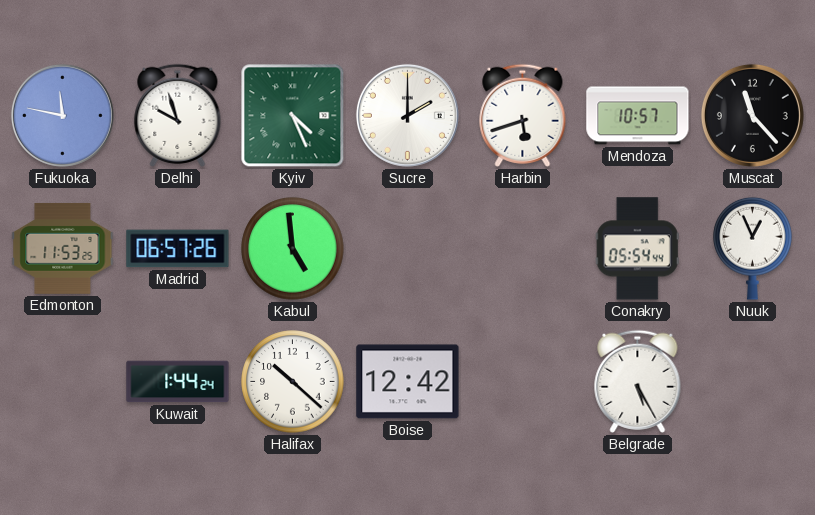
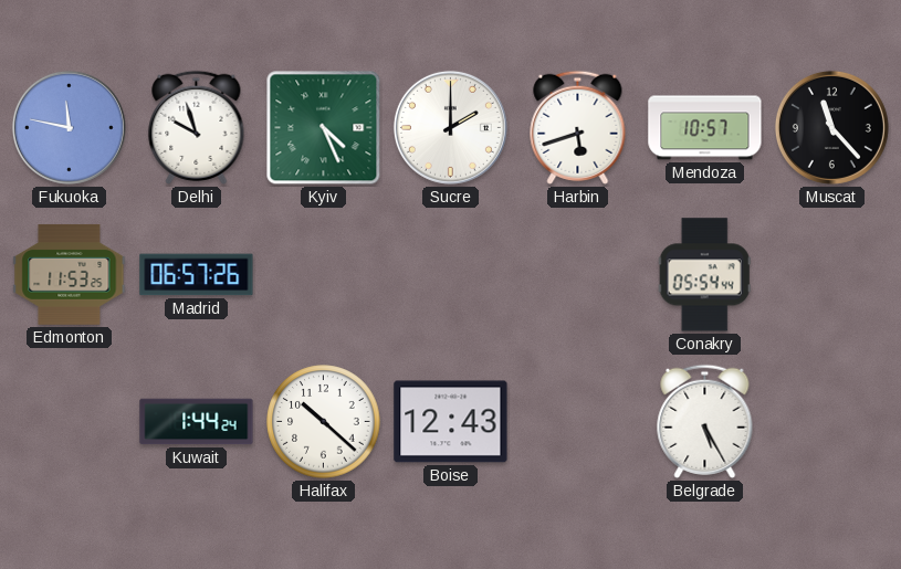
Kabul: 4:59 -> none (293, 249)
Nuuk: 12:56 -> none (753, 248)
Boise: 12:42 -> 12:43 (451, 422)
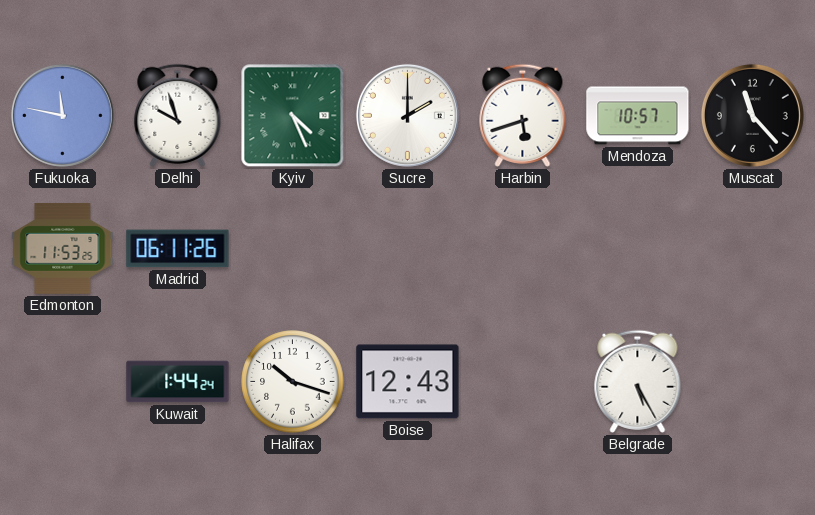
Madrid: 06:57 -> 06:11 (178, 249)
Conakry: 05:54 -> none (704, 275)
Halifax: 10:22 -> 10:18 (293, 382)
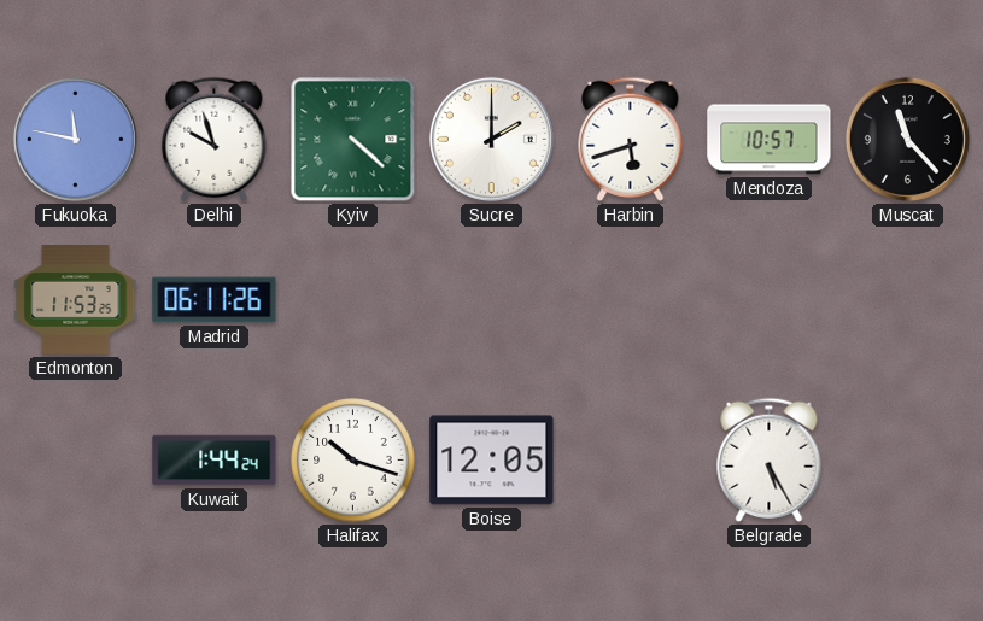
Kyiv: 4:26 -> 4:22 (353, 140)
Boise: 12:43 -> 12:05 (492, 461)
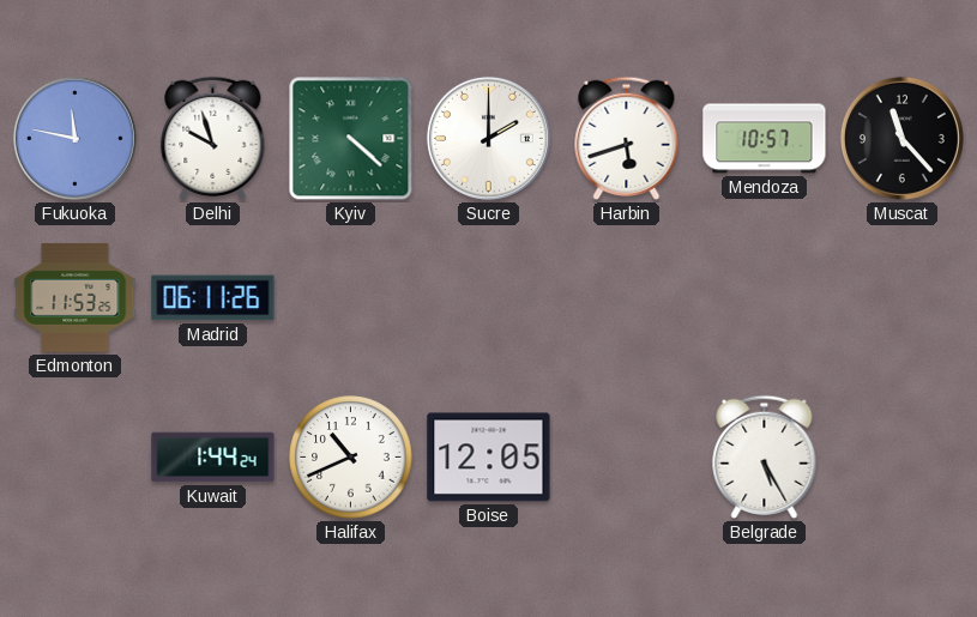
Halifax: 10:18 -> 10:41 (351, 458)
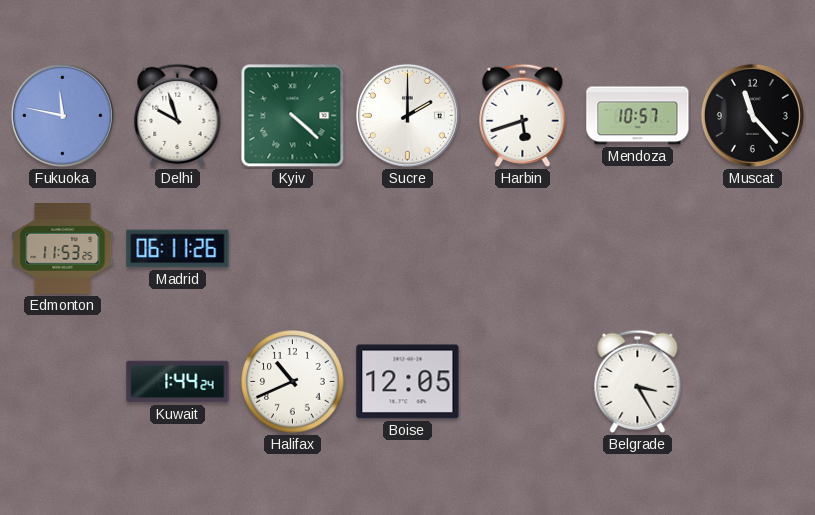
Belgrade: 5:25 -> 3:25 (638, 381)
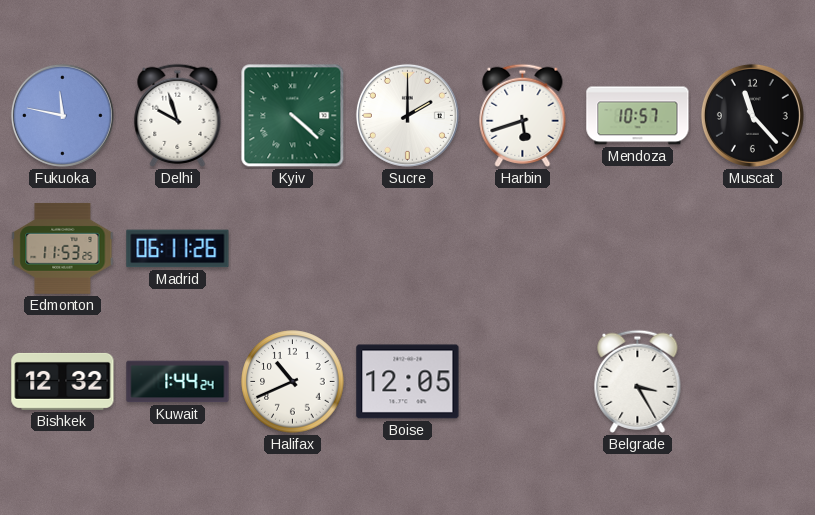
Bishkek: none -> 12:32 (63, 381)
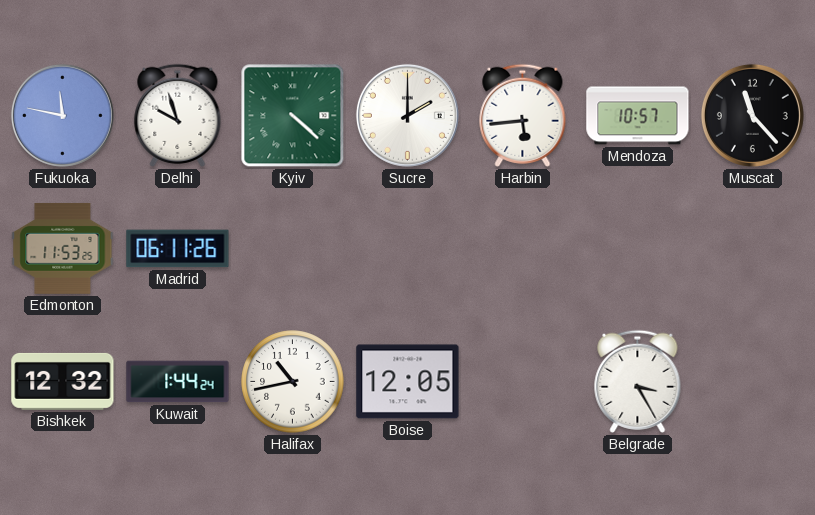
Harbin: 5:42 -> 5:44 (523, 115)
Halifax: 10:41 -> 10:43 (293, 382)
